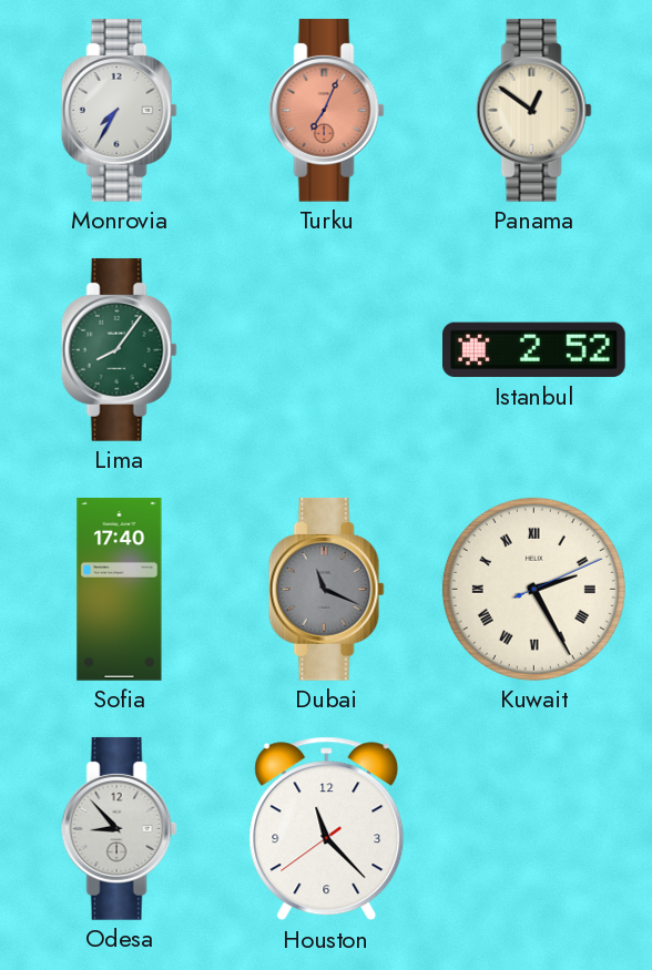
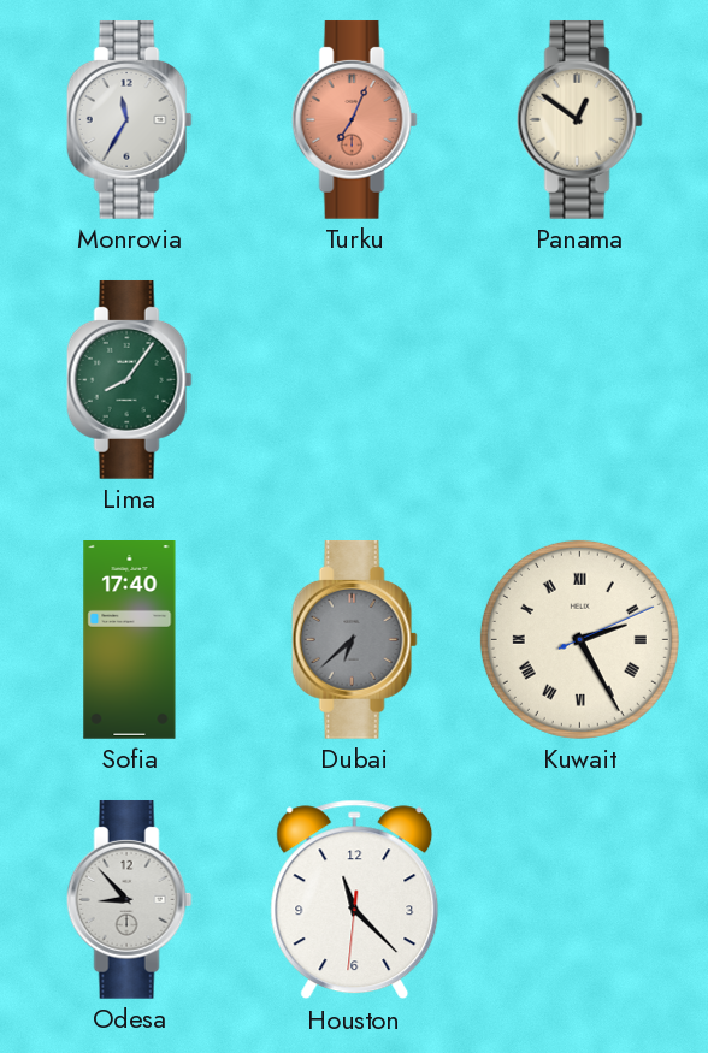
Monrovia: 7:35 -> 11:35 (129, 119)
Istanbul: 2:52 -> none (533, 350)
Dubai: 11:19 -> 6:38 (354, 639)
Houston: 11:22:39 -> 11:22:31 (355, 900)
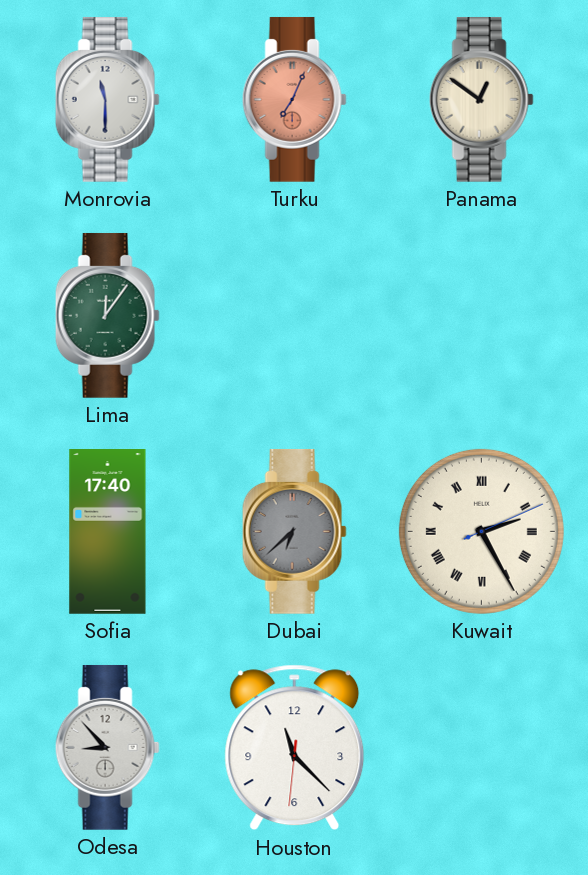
Monrovia: 11:35 -> 11:30 (107, 99)
Lima: 8:06 -> 12:06 (107, 315)
